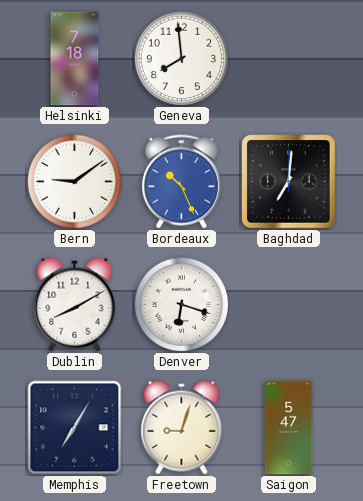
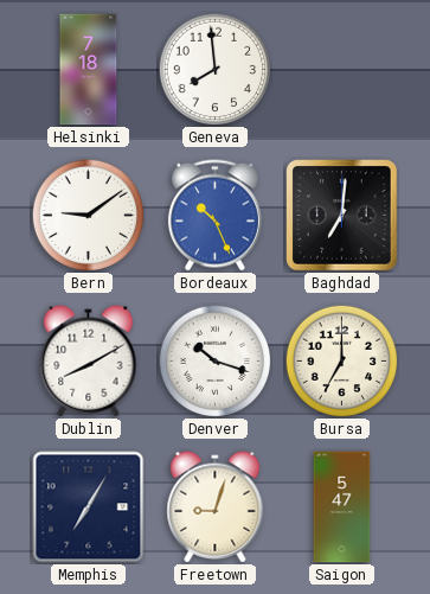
Denver: 6:18 -> 10:18 (214, 360)
Bursa: none -> 7:00 (341, 360)
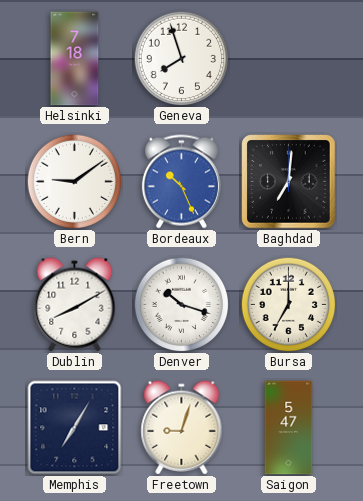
Geneva: 7:59 -> 7:57 (181, 58)
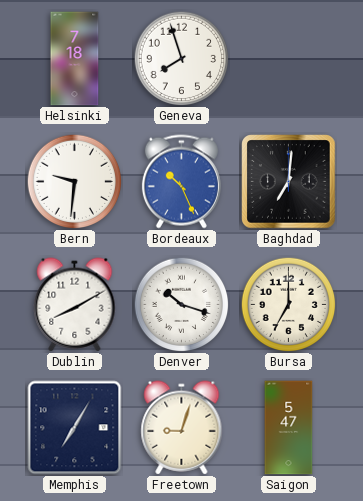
Bern: 9:09 -> 9:31 (74, 181)
